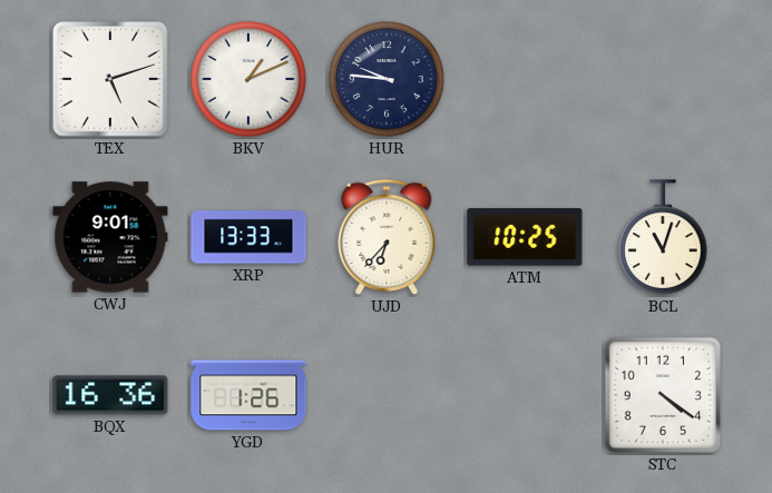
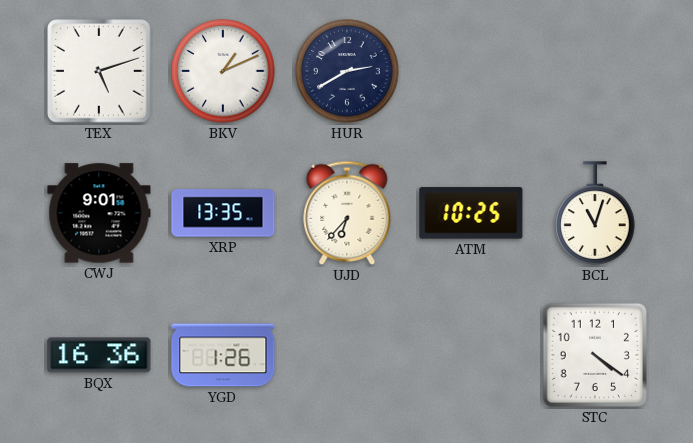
HUR: 9:46 -> 2:40 (347, 71)
XRP: 13:33 -> 13:35 (223, 213)
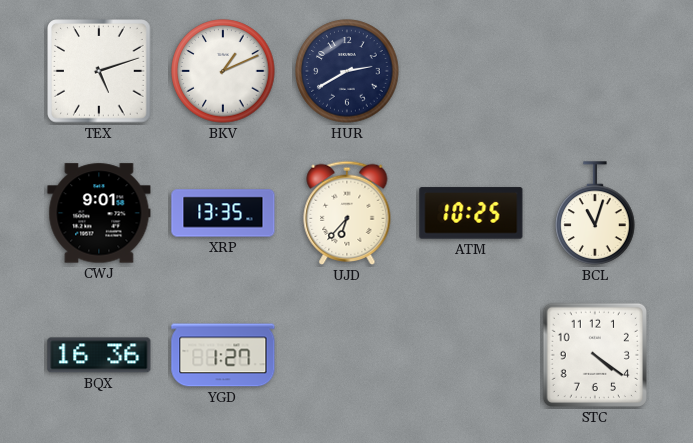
YGD: 1:26 -> 1:27 (223, 355)
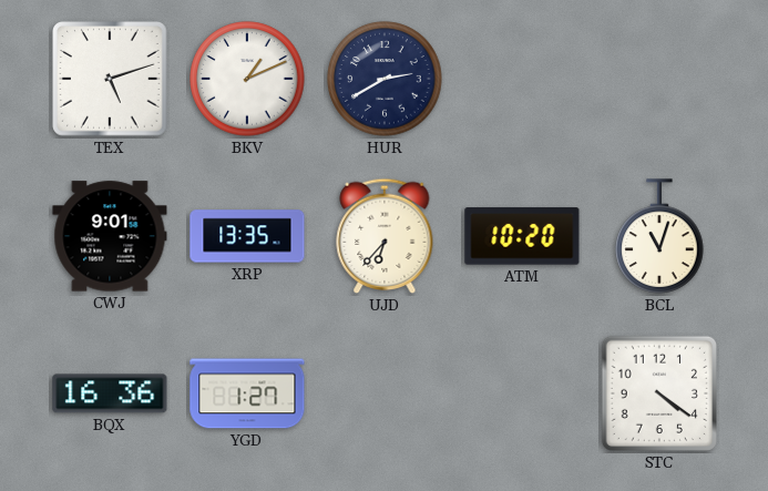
ATM: 10:25 -> 10:20 (522, 236)
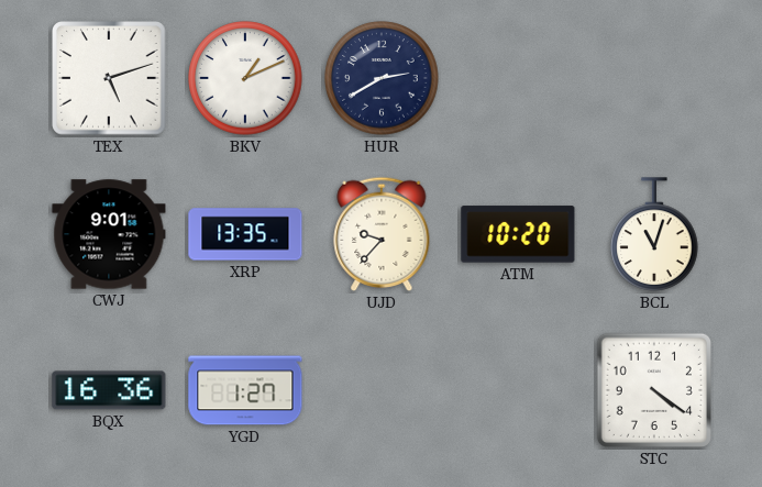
UJD: 6:37 -> 9:37 (382, 234)
